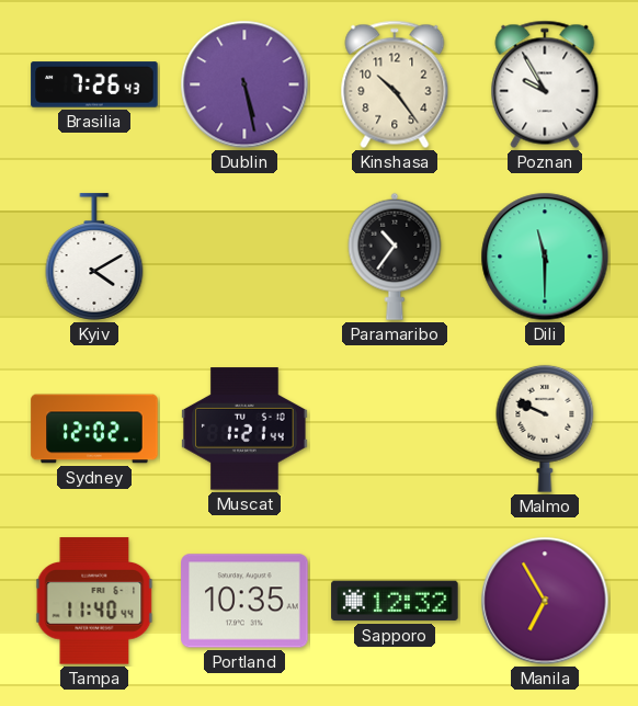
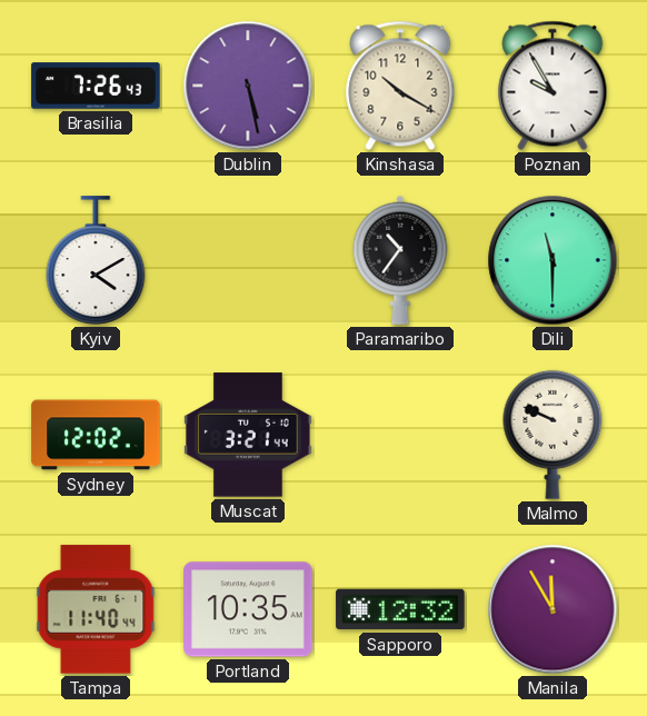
Kinshasa: 10:24 -> 10:20 (400, 86)
Muscat: 1:21 -> 3:21 (248, 435)
Manila: 6:55 -> 11:55 (553, 609)
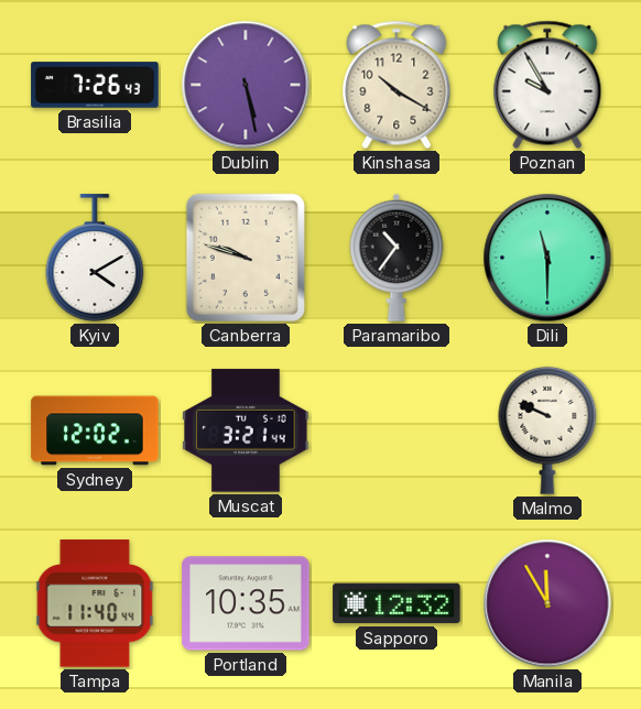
Canberra: none -> 9:48 (246, 258)
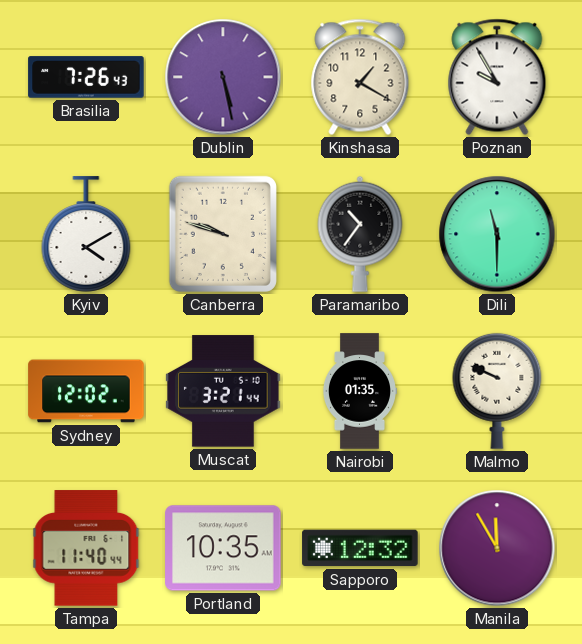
Kinshasa: 10:20 -> 1:20 (360, 77)
Nairobi: none -> 01:35 (359, 391)
